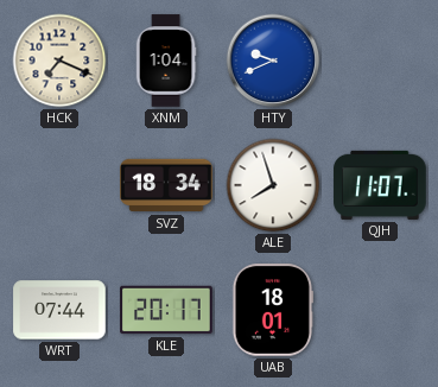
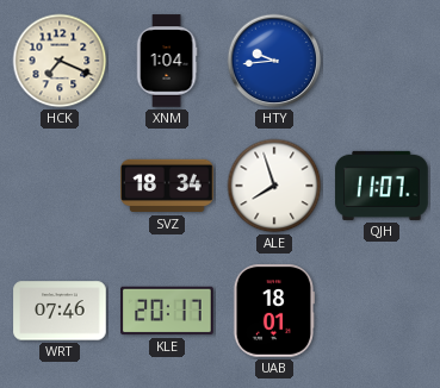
HTY: 9:41 -> 9:44 (274, 61)
WRT: 07:44 -> 07:46 (60, 311)
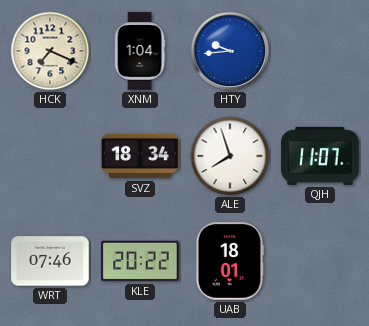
KLE: 20:17 -> 20:22 (140, 261)
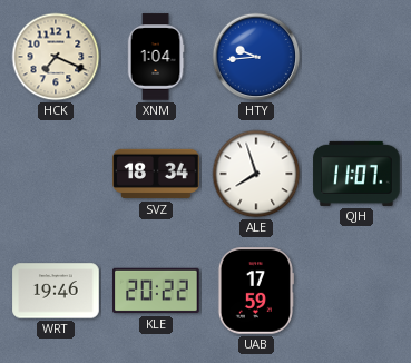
WRT: 07:46 -> 19:46 (56, 291)
UAB: 18:01 -> 17:59 (255, 291)
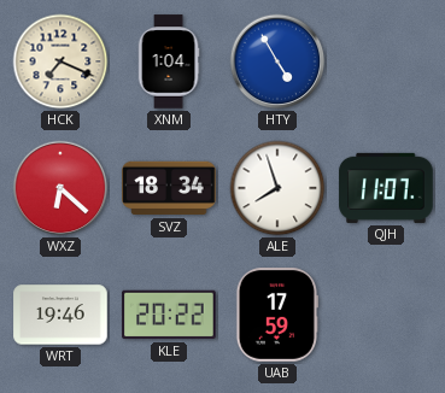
HTY: 9:44 -> 4:55 (277, 61)
WXZ: none -> 6:22 (60, 188)
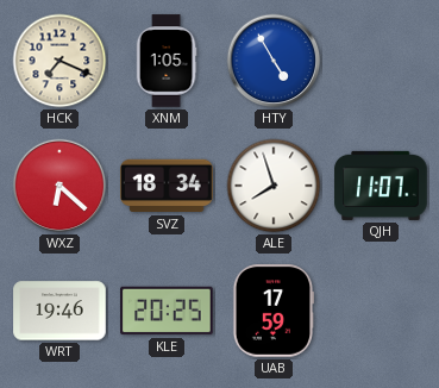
XNM: 1:04 -> 1:05 (167, 61)
KLE: 20:22 -> 20:25 (167, 311)
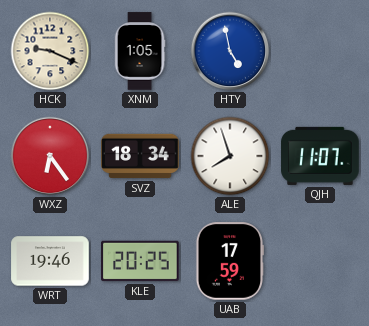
HCK: 7:19 -> 9:19 (50, 51)
HTY: 4:55 -> 4:58 (230, 51)
WXZ: 6:22 -> 6:24 (50, 156)
